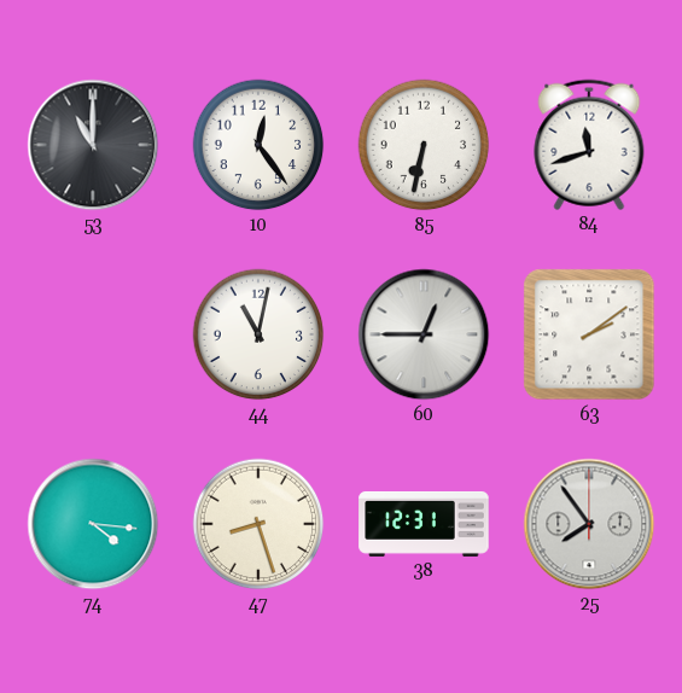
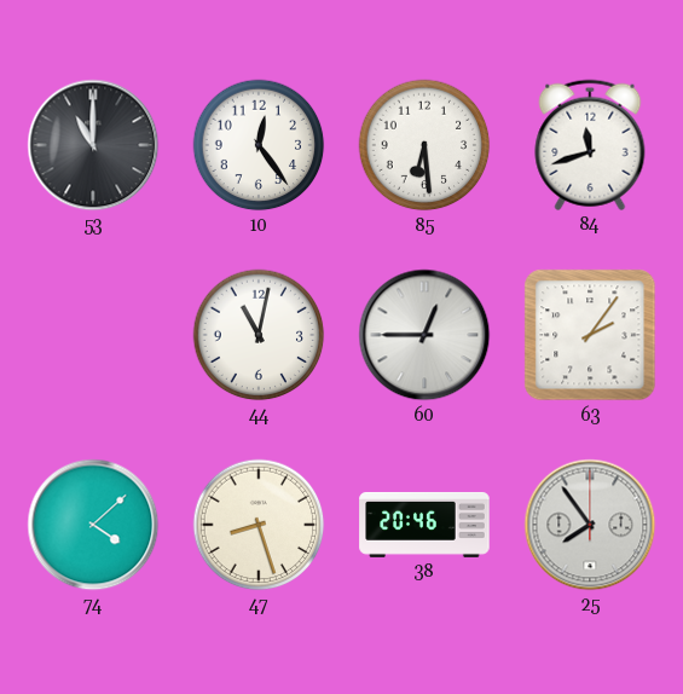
85: 6:32 -> 6:29 (424, 145)
63: 2:09 -> 2:06 (590, 335)
74: 4:16 -> 4:08 (93, 525)
38: 12:31 -> 20:46 (424, 525)
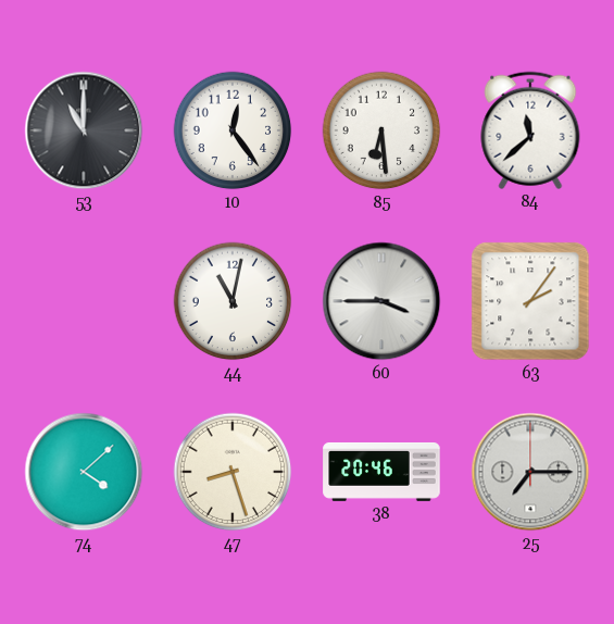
84: 11:42 -> 11:38 (530, 130)
60: 12:45 -> 3:45 (381, 301)
25: 7:54 -> 7:15 (530, 472)
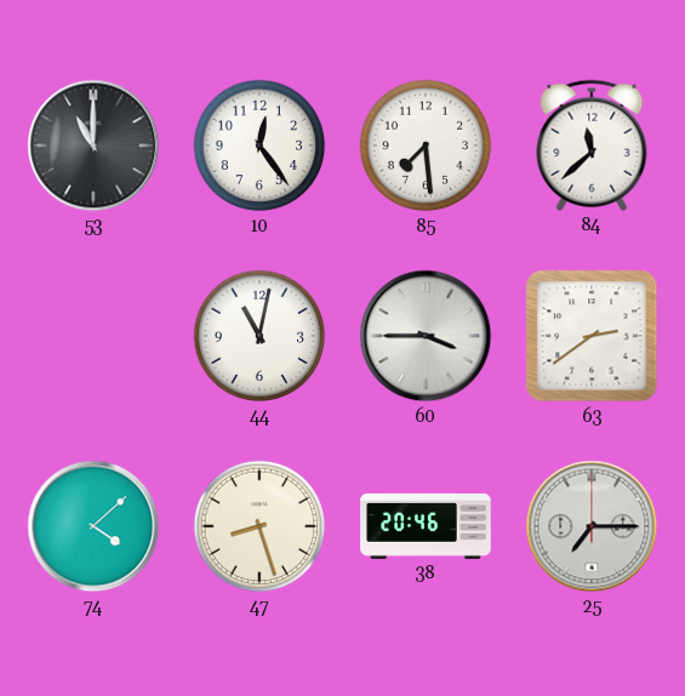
85: 6:29 -> 7:29 (426, 146)
63: 2:06 -> 2:39 (592, 336)
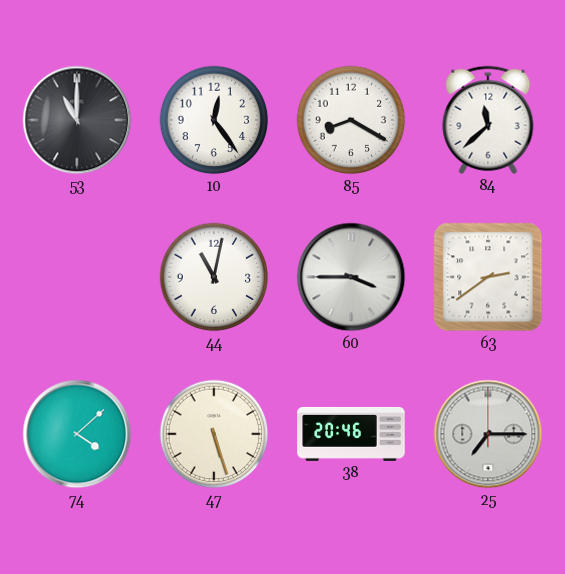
85: 7:29 -> 8:20 (351, 120)
47: 8:27 -> 5:27 (214, 434)
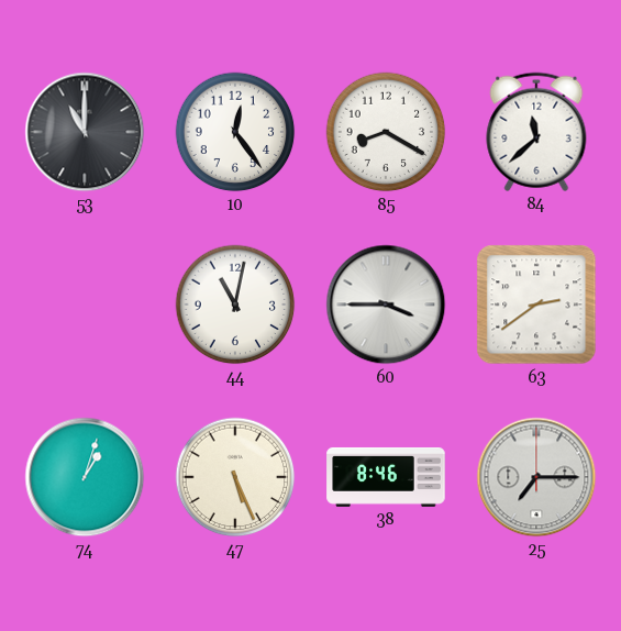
74: 4:08 -> 1:03 (85, 477)
47: 5:27 -> 5:26 (235, 477)
38: 20:46 -> 8:46 (386, 477)
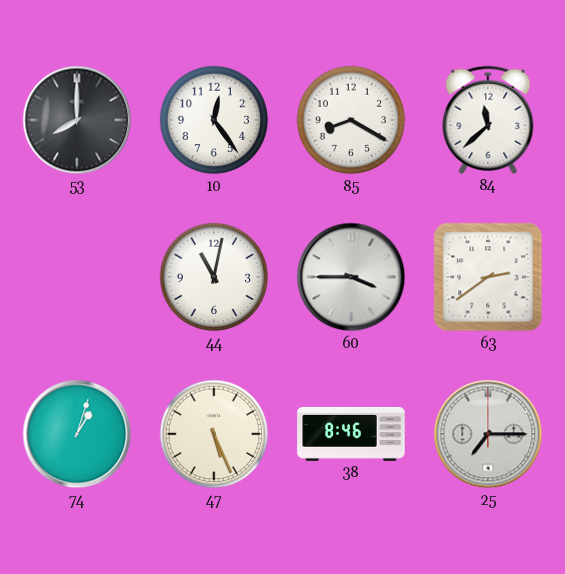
53: 11:00 -> 8:00 (77, 120)
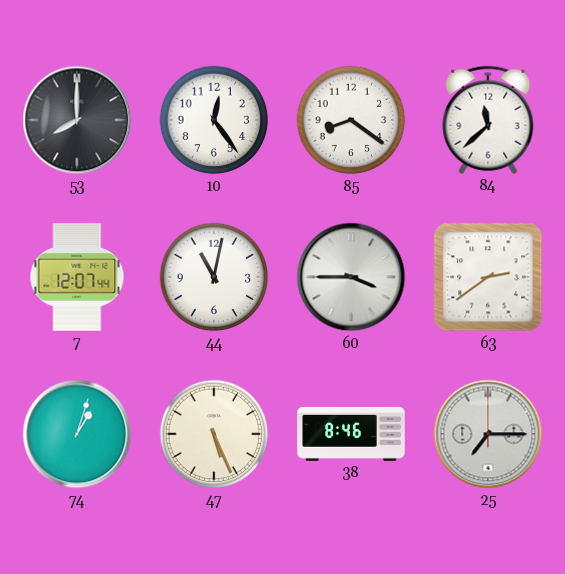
85: 8:20 -> 8:21 (351, 120)
7: none -> 12:07 (77, 277)
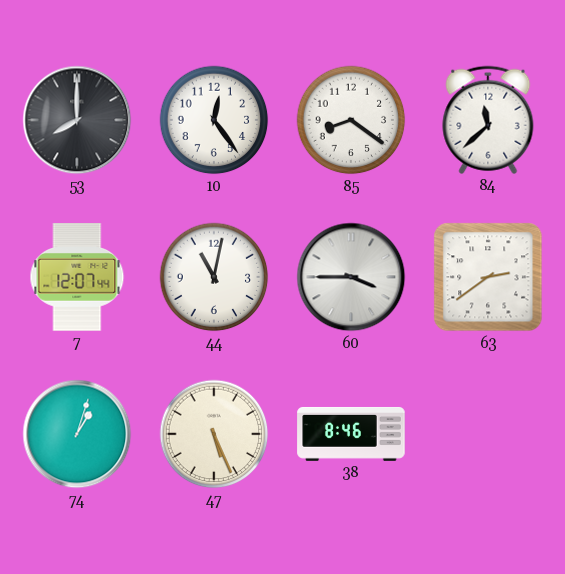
25: 7:15 -> none (488, 434)
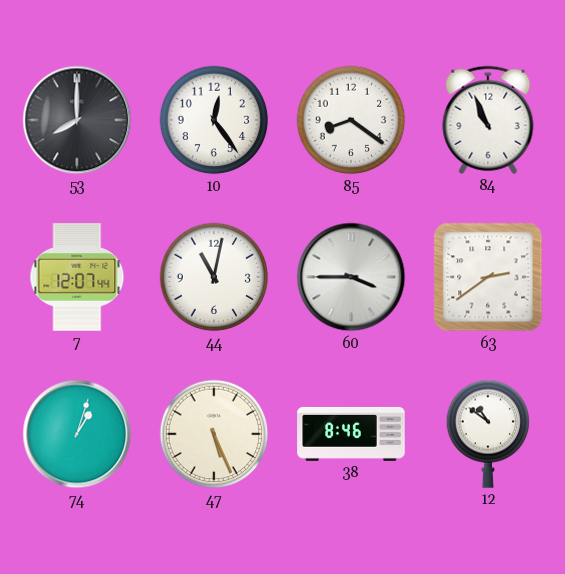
84: 11:38 -> 10:56 (488, 120)
12: none -> 10:51 (488, 434)
